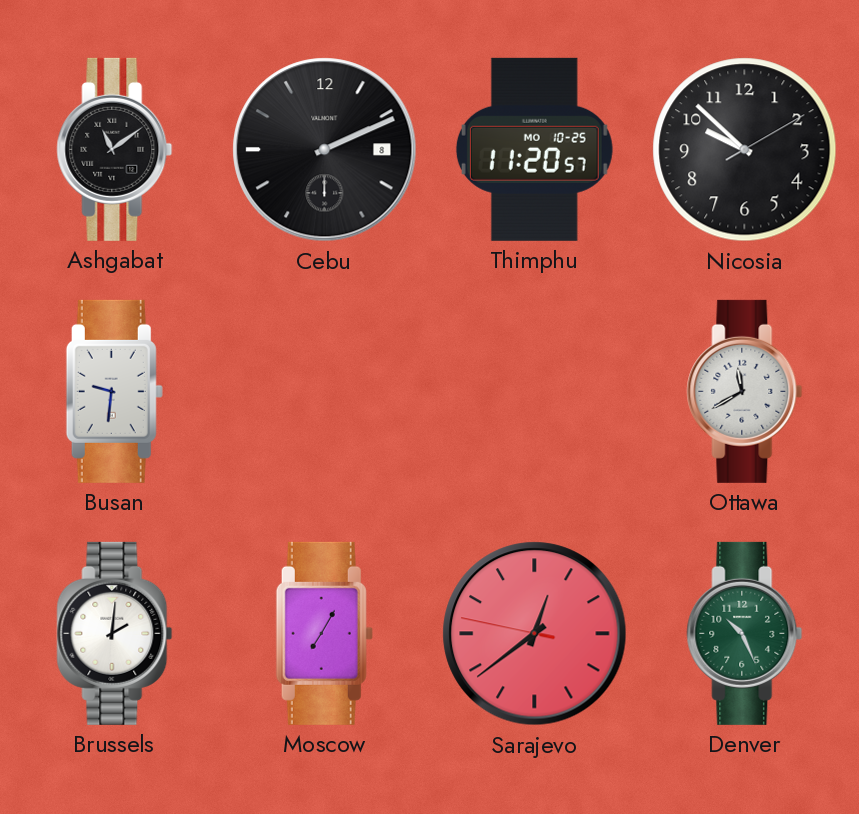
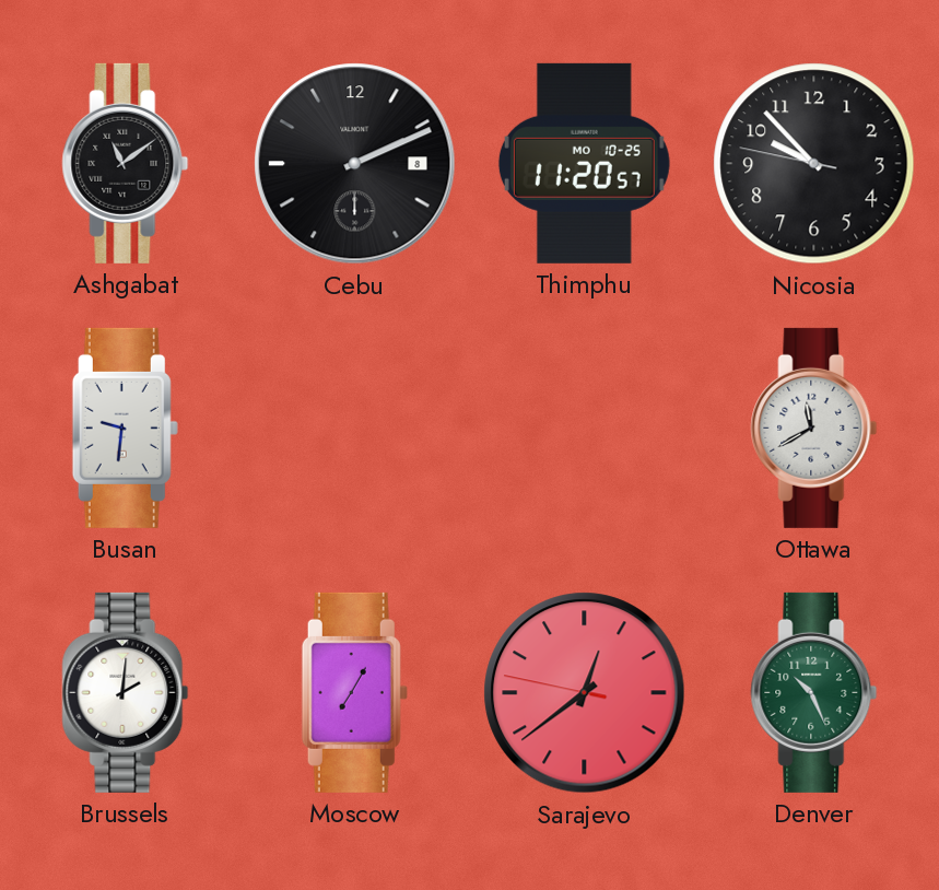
Nicosia: 9:52:10 -> 9:52:47 (814, 164)
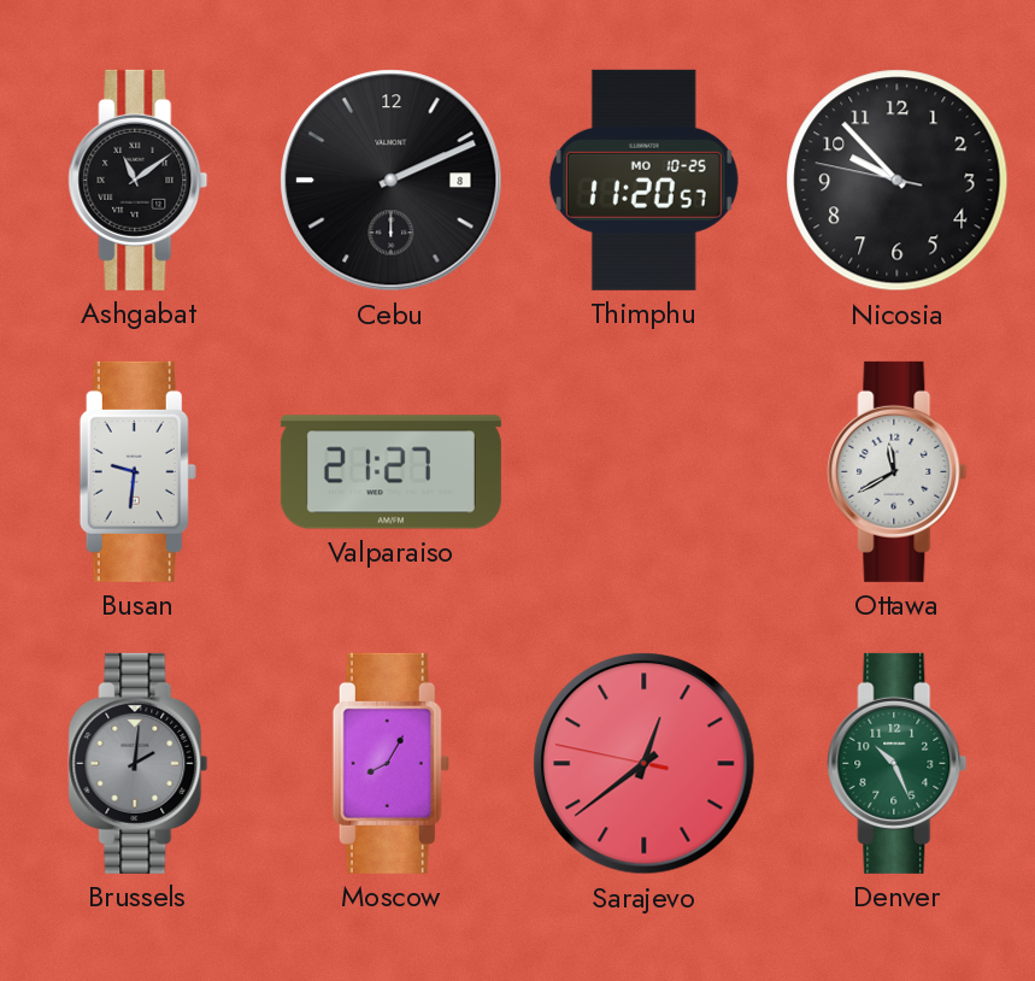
Valparaiso: none -> 21:27 (390, 472)
Brussels dial: white -> grey (139, 763)
Moscow: 7:05 -> 8:05 (390, 763)
